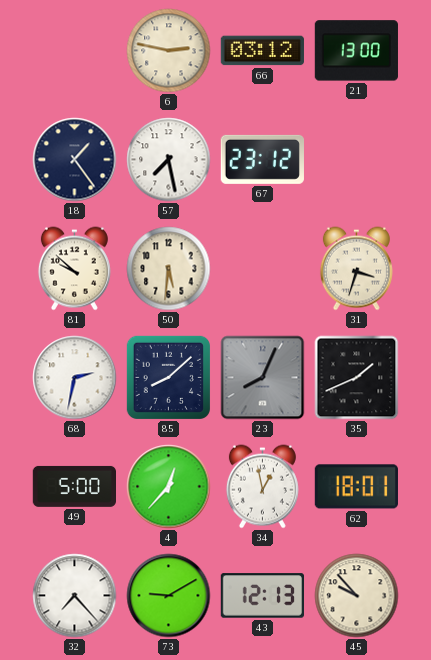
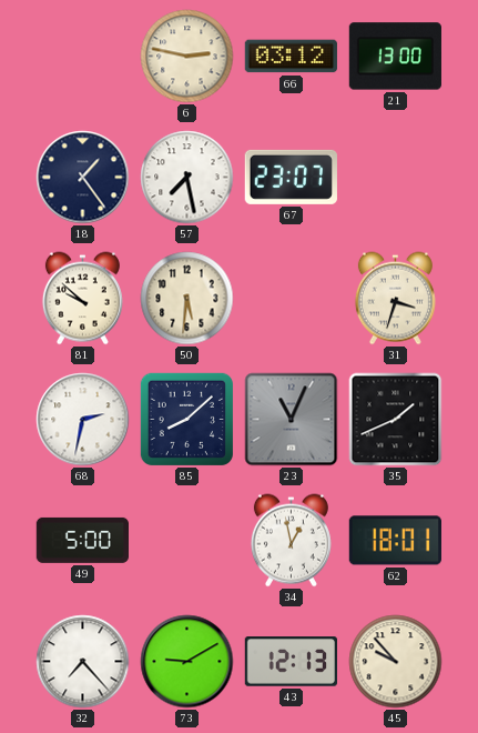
67: 23:12 -> 23:07 (291, 177)
23: 8:04 -> 11:04 (292, 420)
4: 12:37 -> none (169, 487)
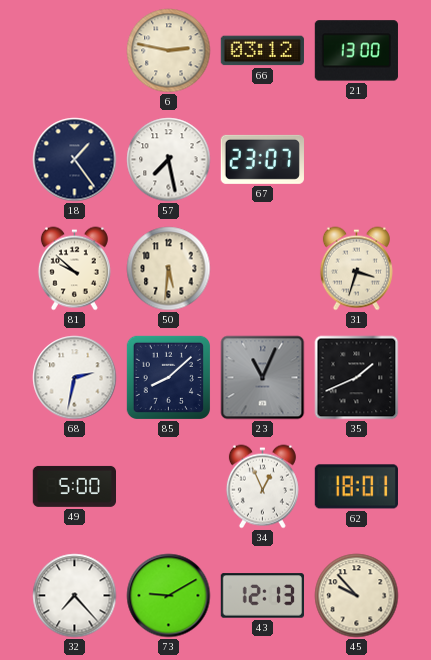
34: 12:58 -> 12:56 (262, 487)
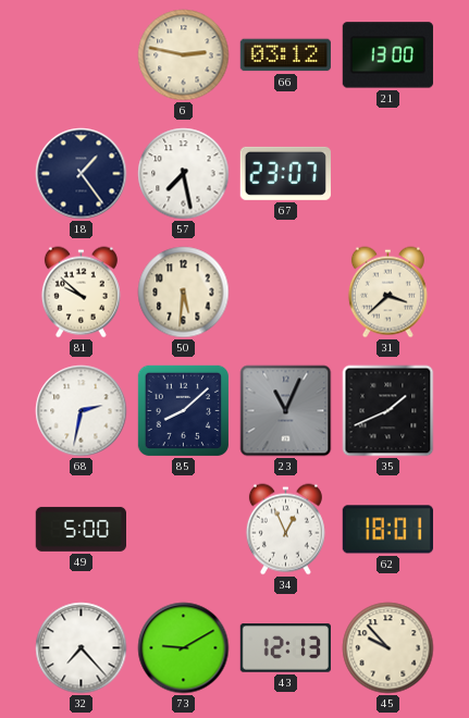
31: 3:33 -> 3:38 (387, 293)
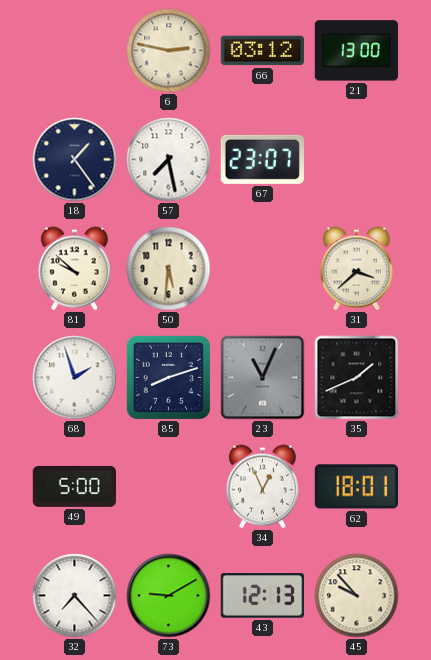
68: 2:32 -> 1:57 (75, 378)
85: 8:08 -> 8:12 (168, 377)
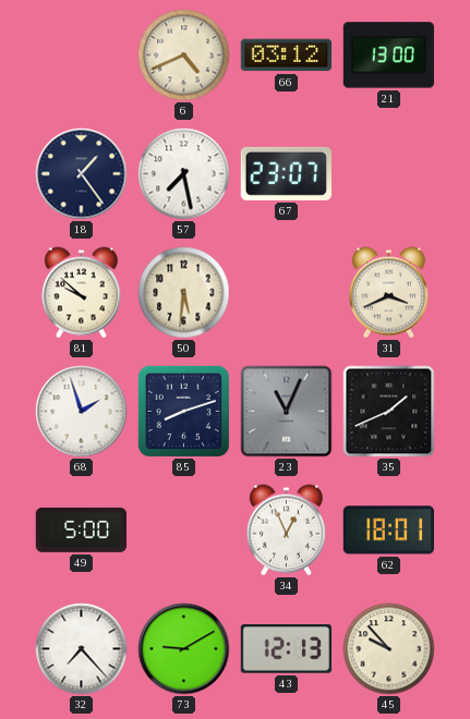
6: 2:47 -> 4:41 (184, 56)
31: 3:38 -> 3:41 (388, 293)
